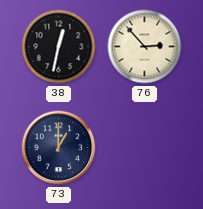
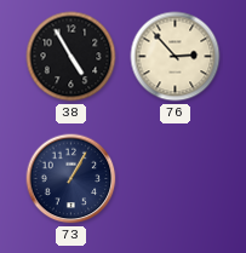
38: 12:32 -> 4:55 (71, 57)
73: 1:00 -> 1:05 (71, 179)
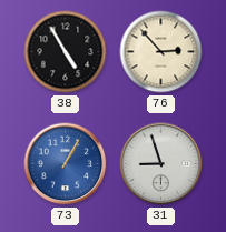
73 dial: navy -> blue (66, 164)
31: none -> 8:57 (161, 164)
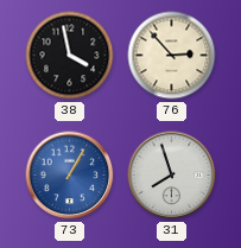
38: 4:55 -> 3:58 (70, 56)
31: 8:57 -> 7:57 (172, 176)
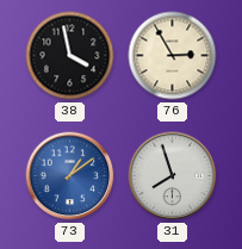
76: 2:53 -> 2:55 (173, 56)
73: 1:05 -> 1:09 (70, 176)
